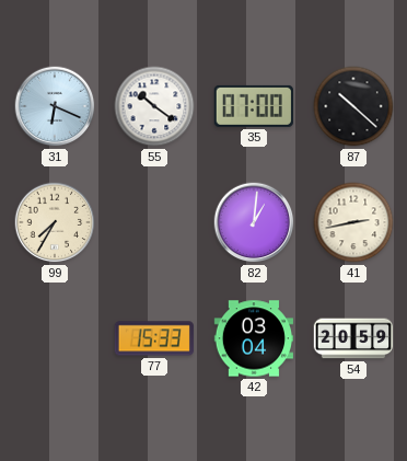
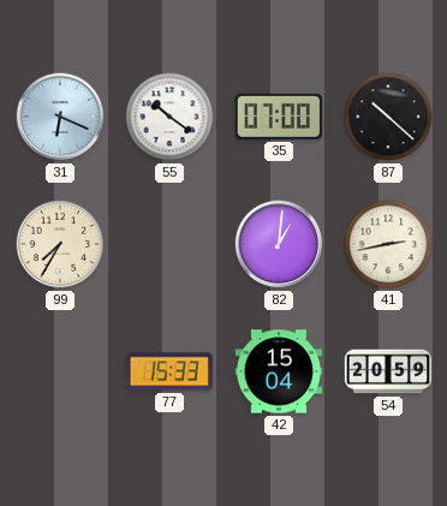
42: 03:04 -> 15:04 (278, 371)
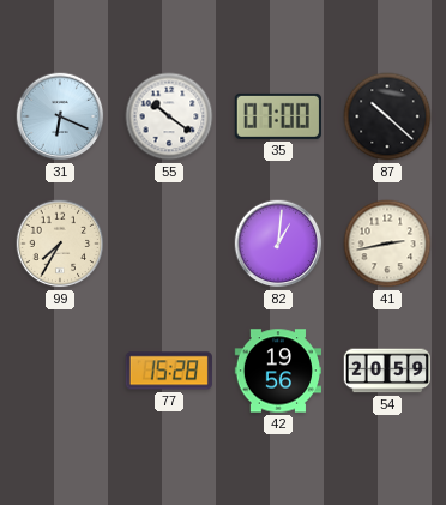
77: 15:33 -> 15:28 (169, 371)
42: 15:04 -> 19:56 (277, 371)
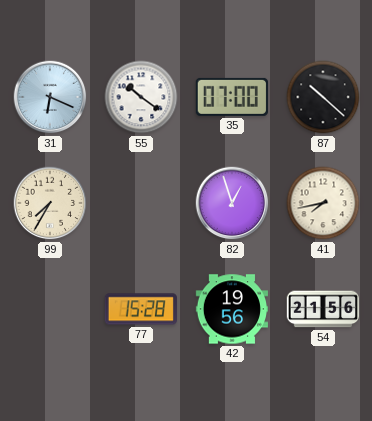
82: 1:01 -> 12:57 (232, 203)
41: 2:43 -> 7:43 (323, 203)
54: 20:59 -> 21:56 (322, 309)
